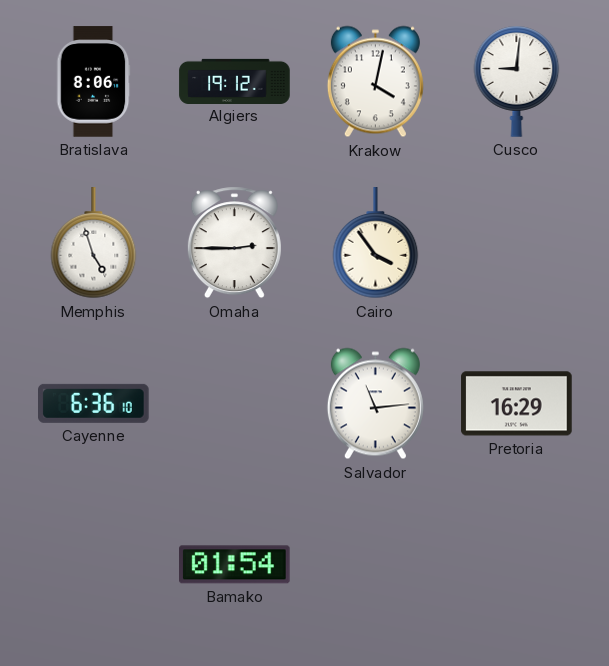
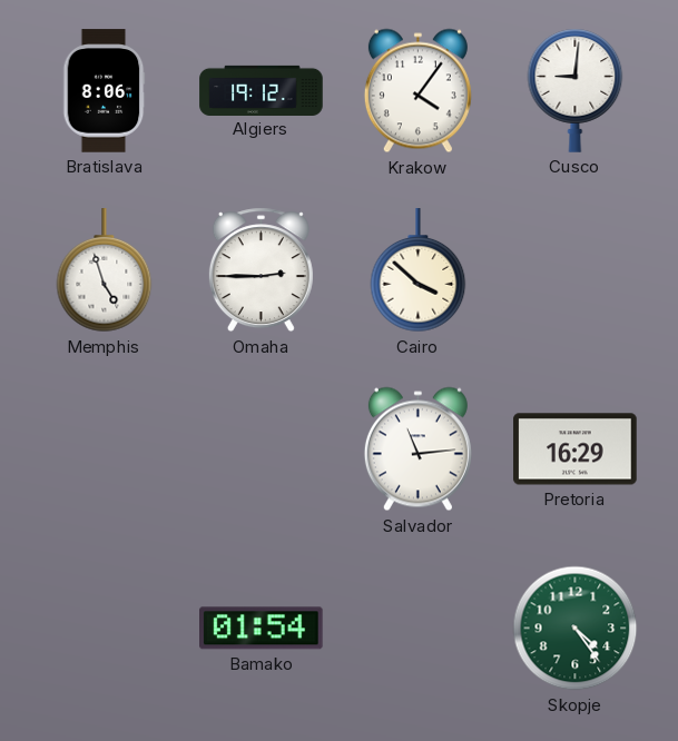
Krakow: 4:02 -> 4:06 (417, 91)
Cairo: 3:54 -> 3:52 (419, 270)
Cayenne: 6:36 -> none (94, 403)
Skopje: none -> 4:24 (576, 629)
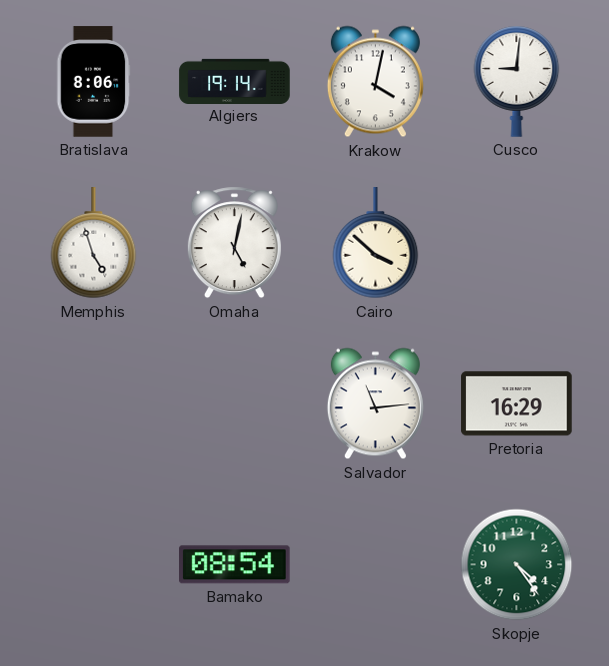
Algiers: 19:12 -> 19:14 (235, 81)
Krakow: 4:06 -> 4:02 (375, 82)
Omaha: 2:45 -> 5:02 (234, 243)
Bamako: 01:54 -> 08:54 (235, 565)
